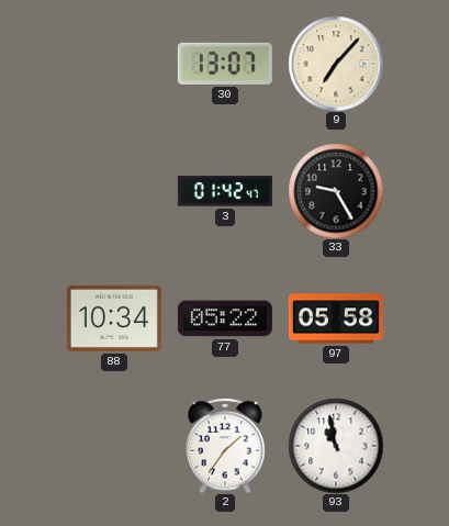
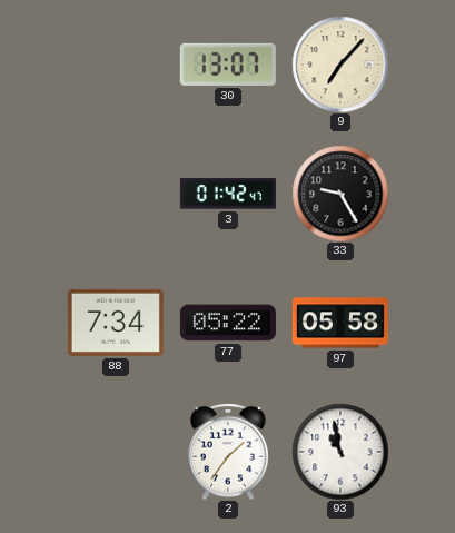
88: 10:34 -> 7:34 (116, 323)
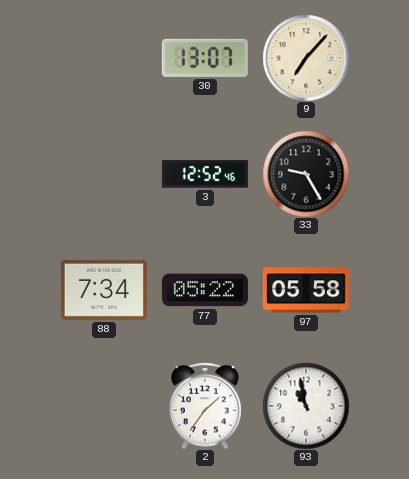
3: 01:42 -> 12:52 (205, 174)
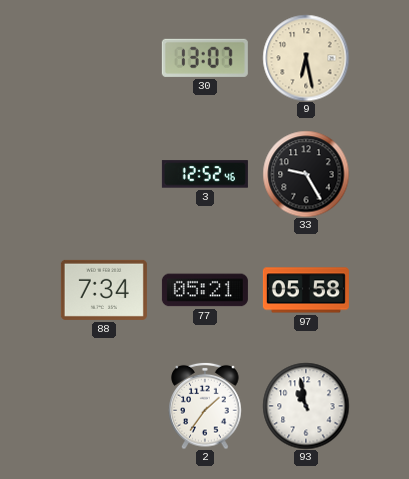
9: 7:07 -> 6:28 (306, 58)
77: 05:22 -> 05:21 (205, 290)
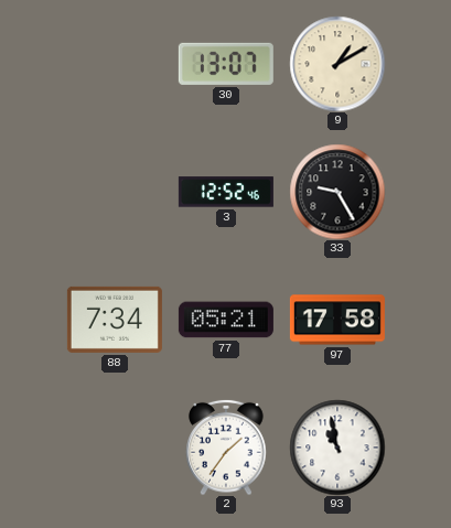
9: 6:28 -> 1:10 (337, 64)
97: 05:58 -> 17:58 (337, 320)
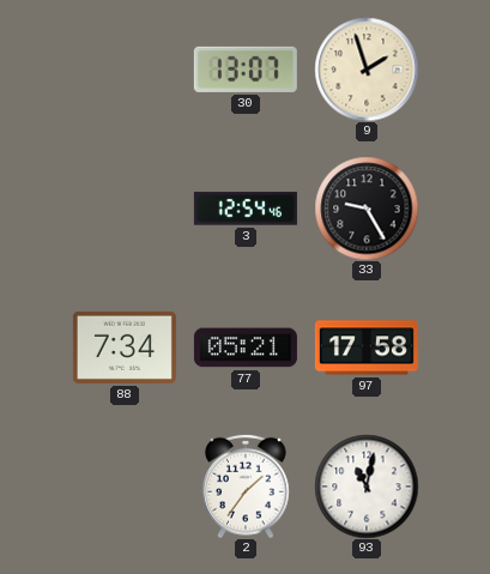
9: 1:10 -> 1:57 (367, 70)
3: 12:52 -> 12:54 (246, 209)
93: 10:58 -> 11:02 (367, 487)
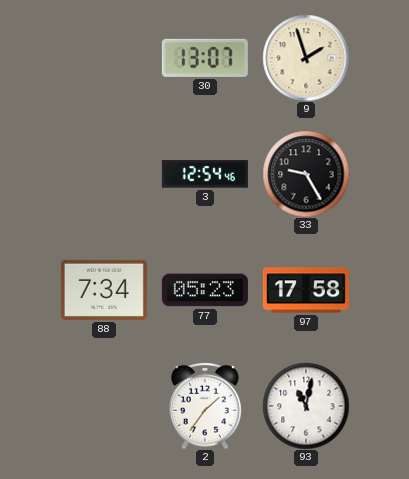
77: 05:21 -> 05:23 (205, 290)
